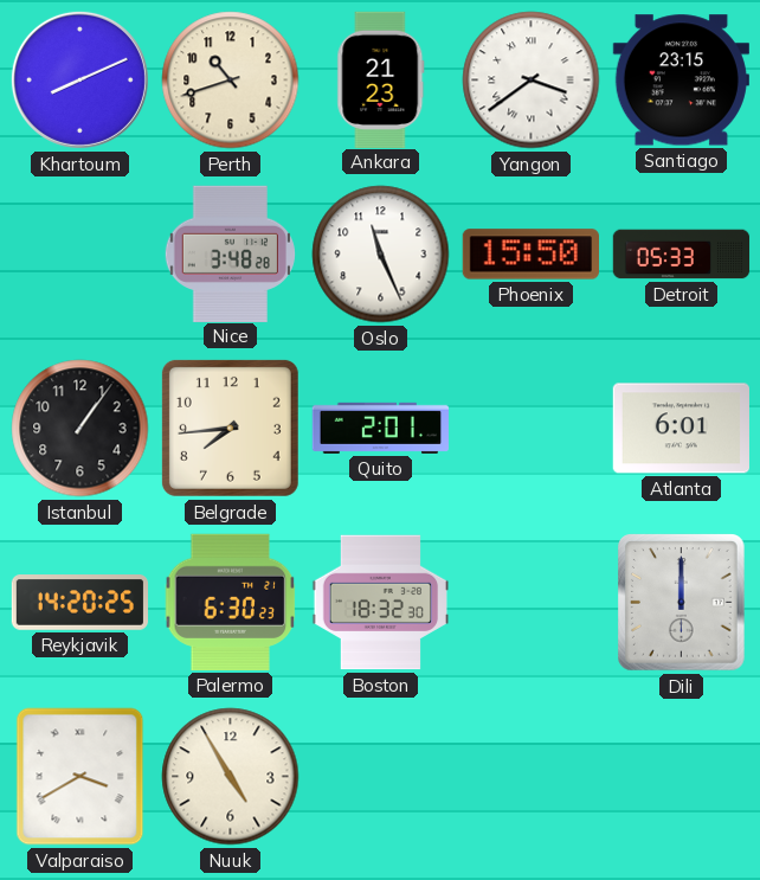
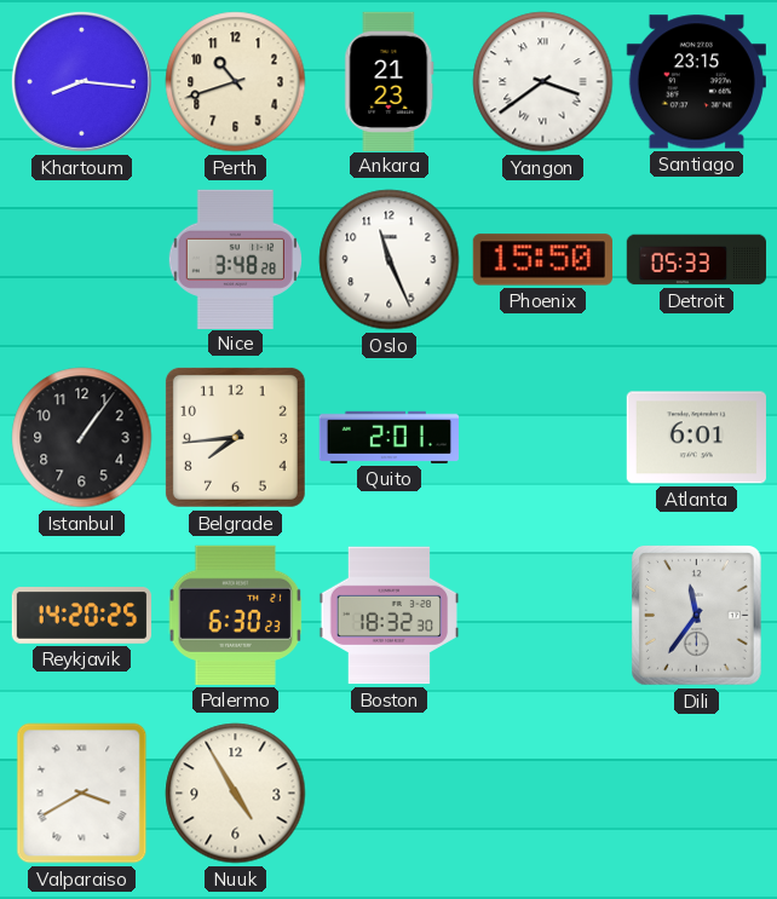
Khartoum: 8:11 -> 8:16 (81, 81)
Dili: 12:00 -> 11:36 (697, 616)
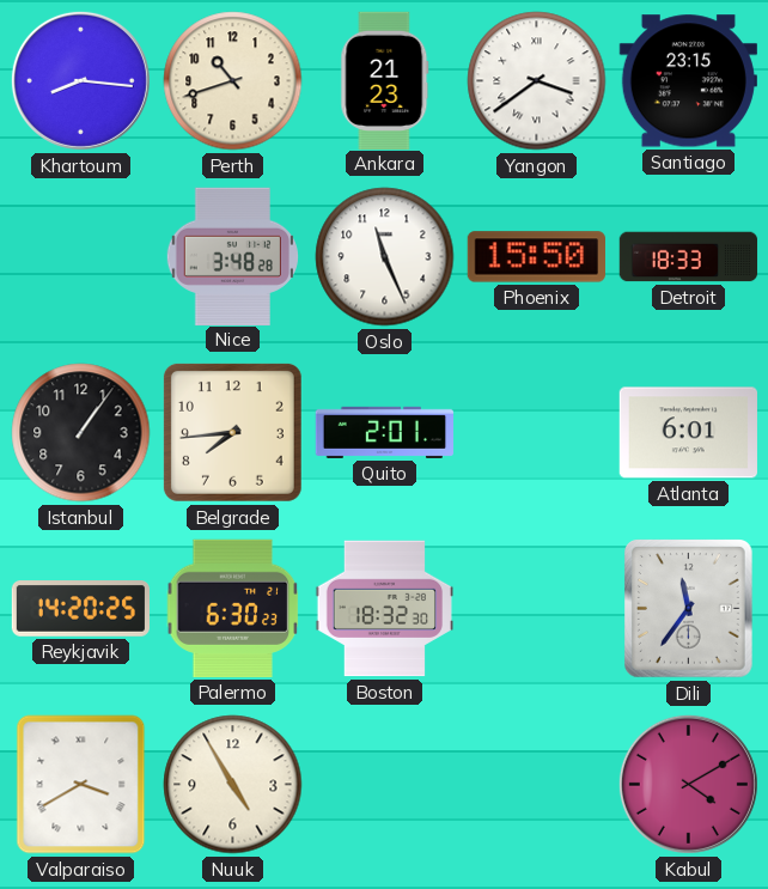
Detroit: 05:33 -> 18:33 (689, 257)
Kabul: none -> 4:10 (688, 784)
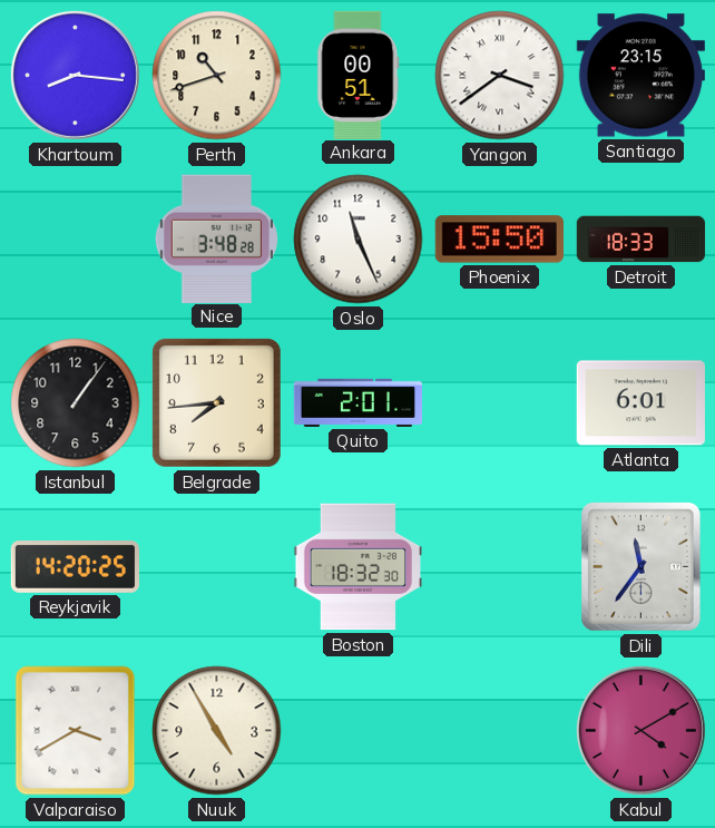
Ankara: 21:23 -> 00:51 (359, 75)
Palermo: 6:30 -> none (233, 608)
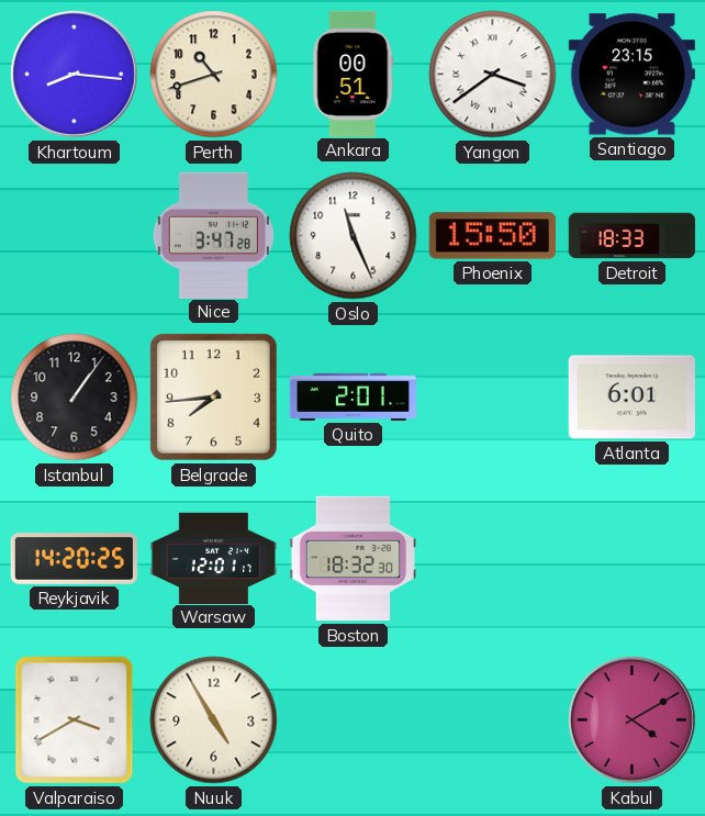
Nice: 3:48 -> 3:47 (213, 235)
Warsaw: none -> 12:01 (214, 558)
Dili: 11:36 -> none (641, 567)
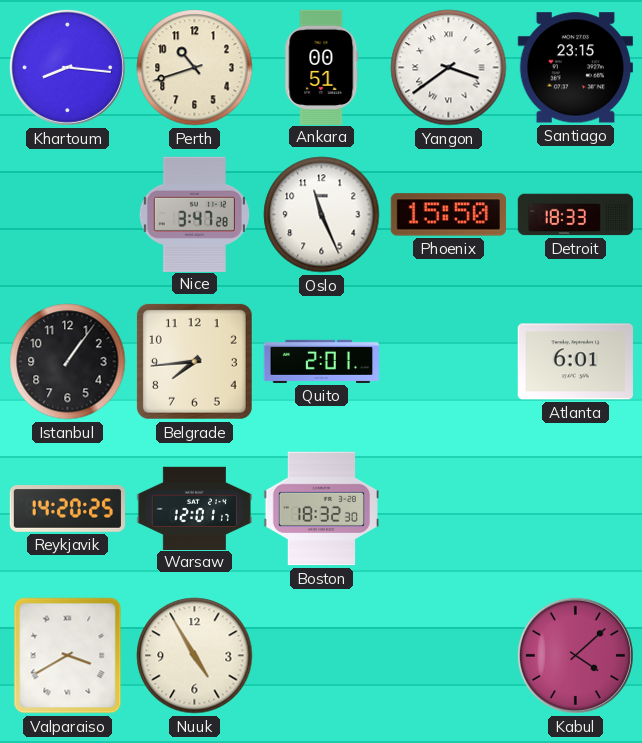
Kabul: 4:10 -> 4:08 (575, 655)
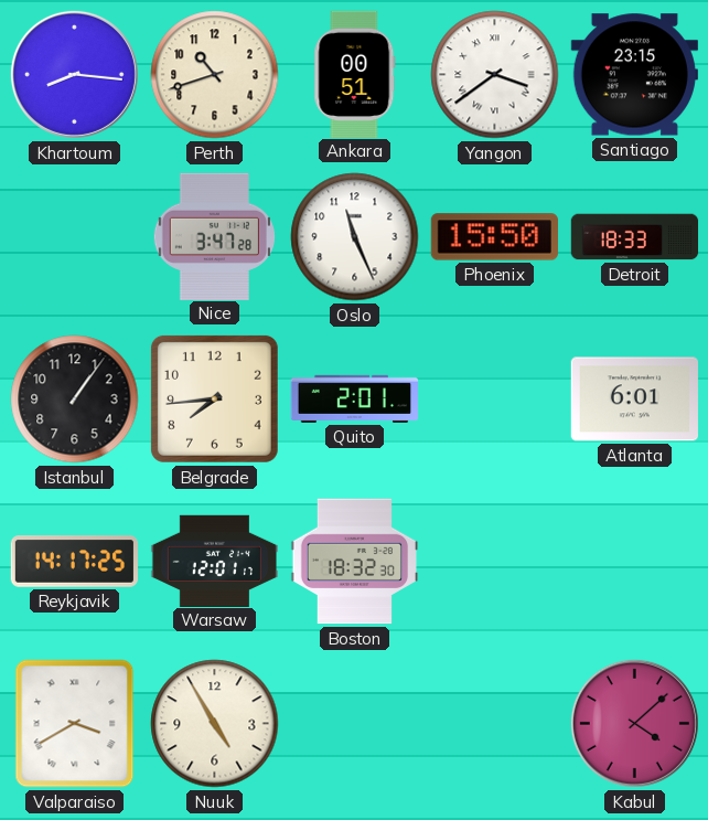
Reykjavik: 14:20 -> 14:17 (75, 562)
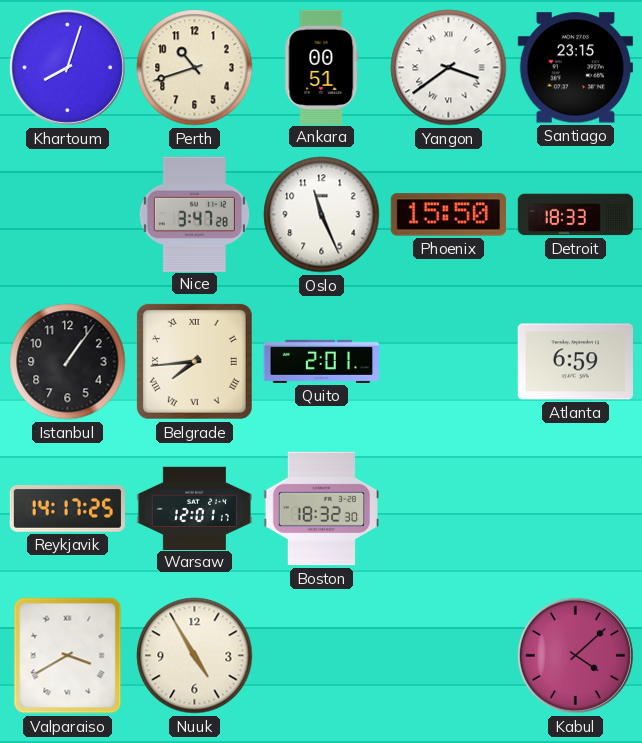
Khartoum: 8:16 -> 8:03 (67, 67)
Belgrade numerals: Arabic -> Roman (194, 361)
Atlanta: 6:01 -> 6:59 (575, 362)
